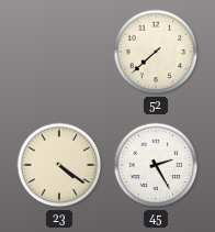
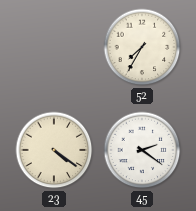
52: 7:38 -> 7:35 (142, 47)
45: 2:25 -> 2:21 (142, 150)
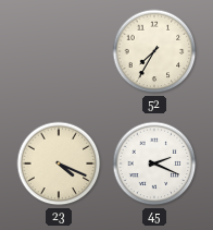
23: 4:21 -> 4:19 (59, 164)
45: 2:21 -> 2:19 (154, 164)
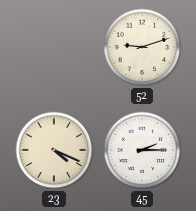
52: 7:35 -> 9:12 (142, 47)
45: 2:19 -> 2:15 (142, 150)
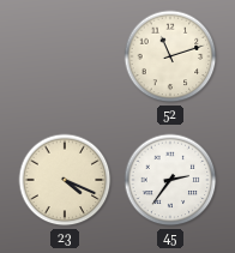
52: 9:12 -> 11:12 (170, 56)
45: 2:15 -> 2:36 (170, 180)
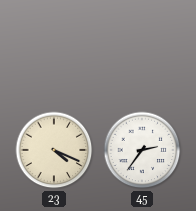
52: 11:12 -> none (170, 56)
